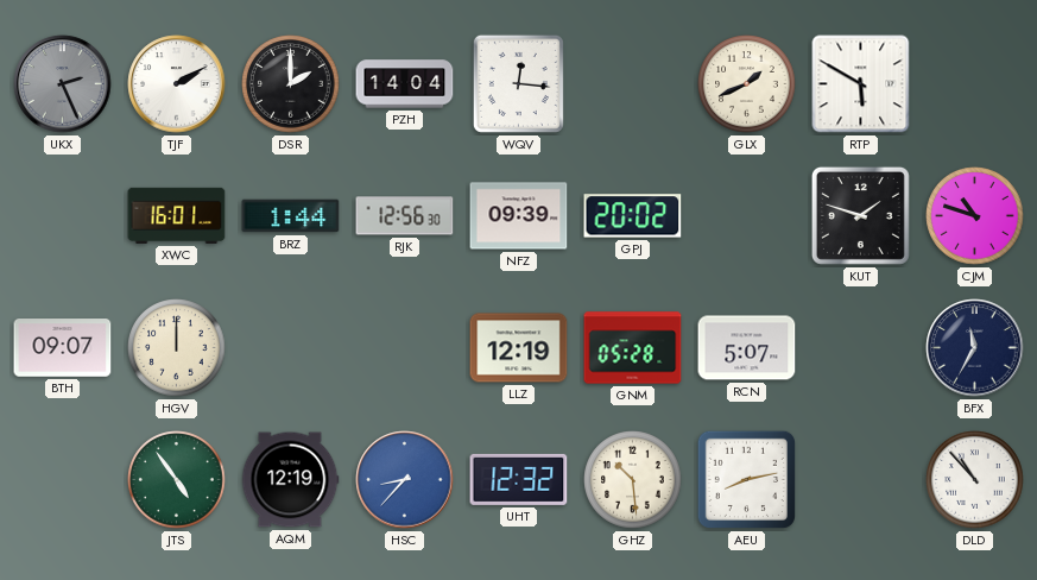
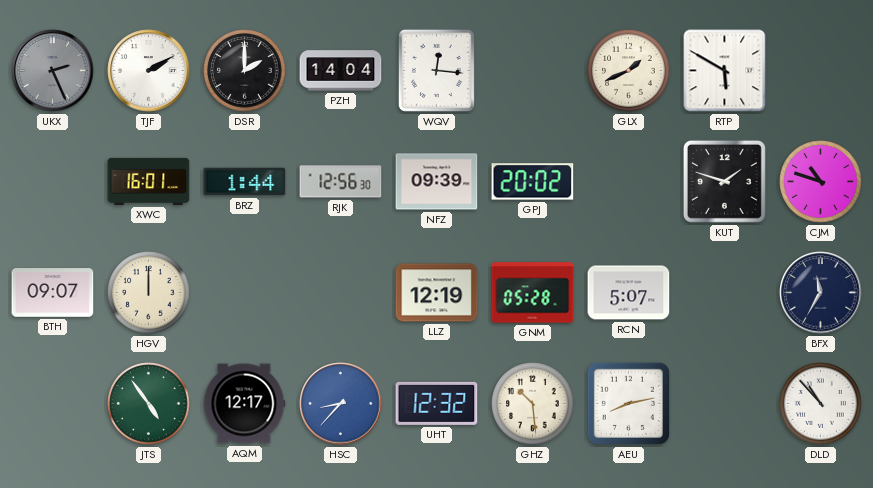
AQM: 12:19 -> 12:17 (244, 404)
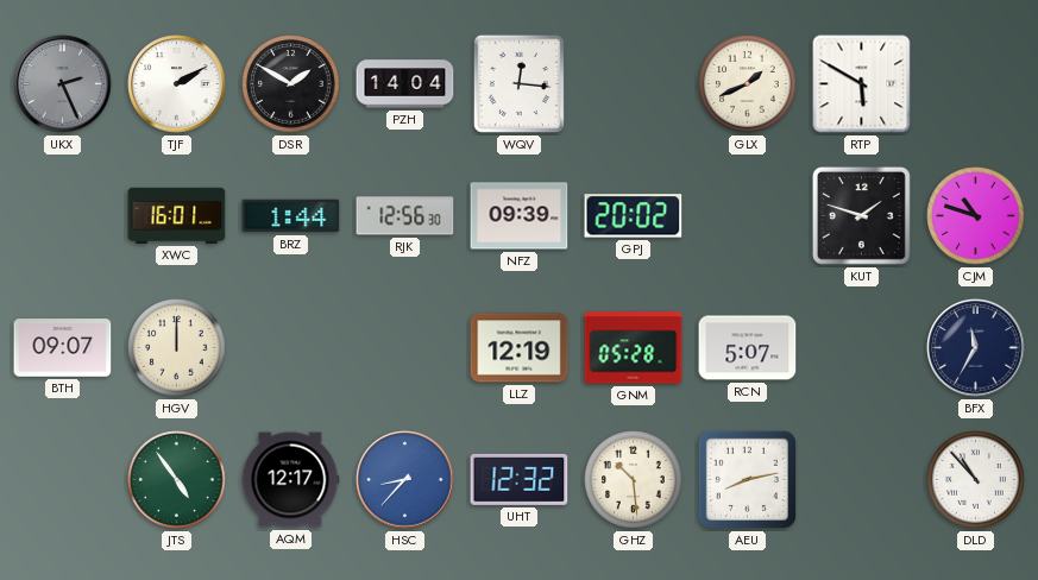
DSR: 2:00 -> 1:50 (291, 84)
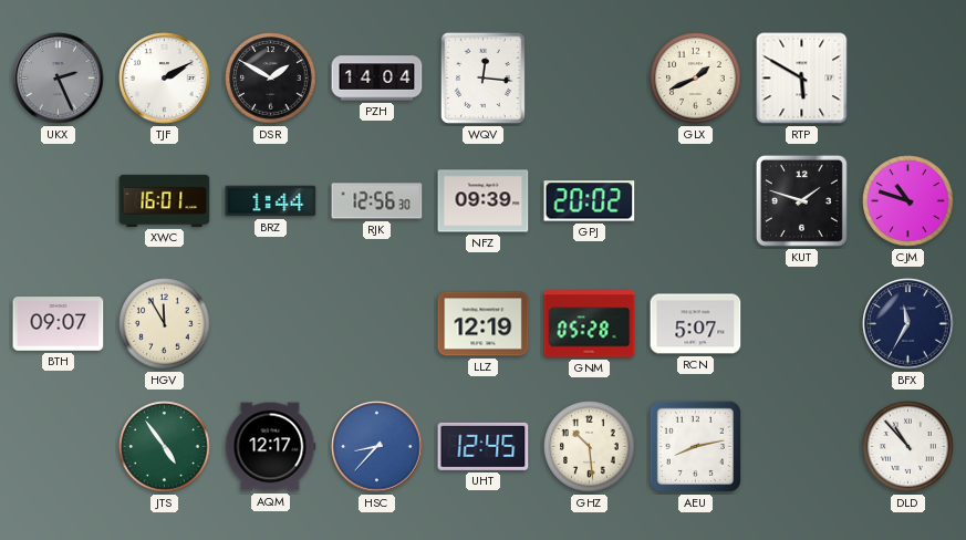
HGV: 12:00 -> 11:55 (165, 324)
UHT: 12:32 -> 12:45 (484, 446)
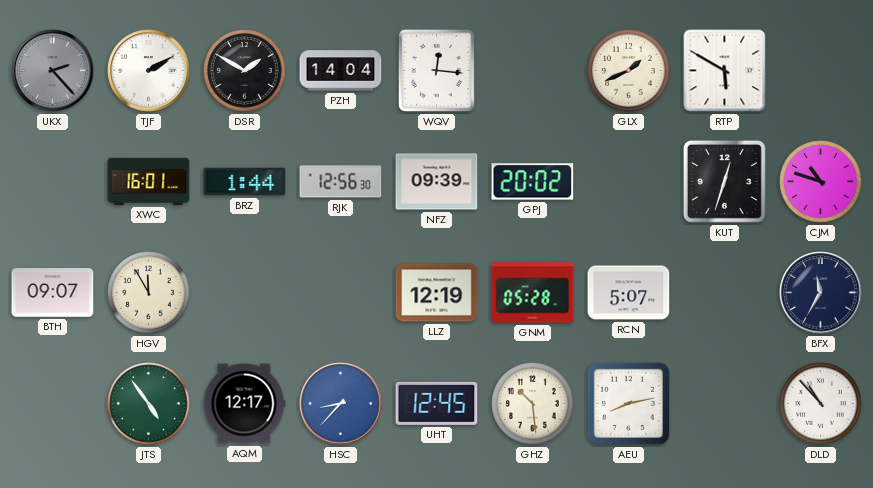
UKX: 2:26 -> 2:23 (53, 71)
KUT: 1:48 -> 12:33 (724, 181)
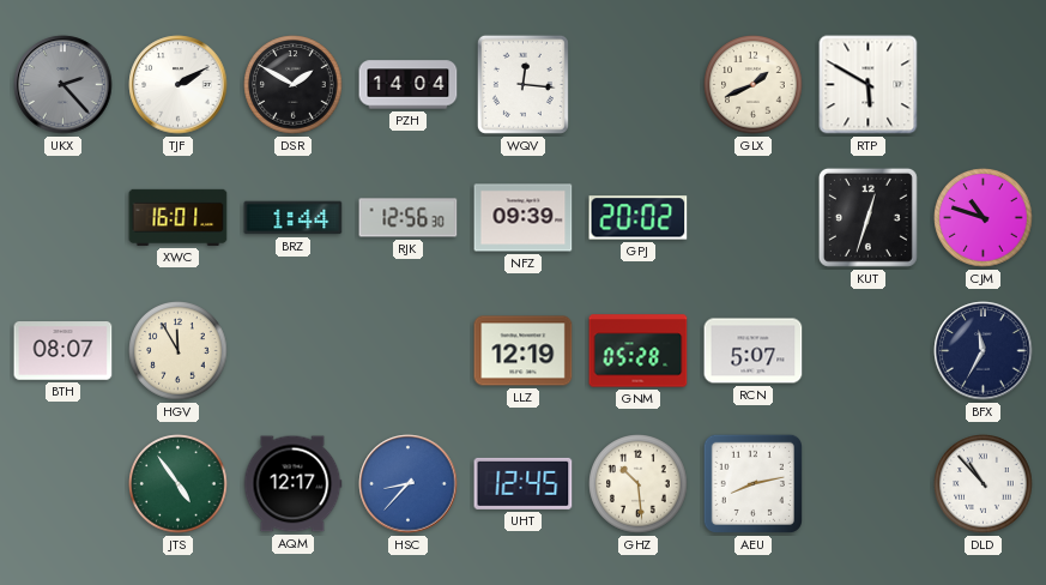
BTH: 09:07 -> 08:07 (64, 351)
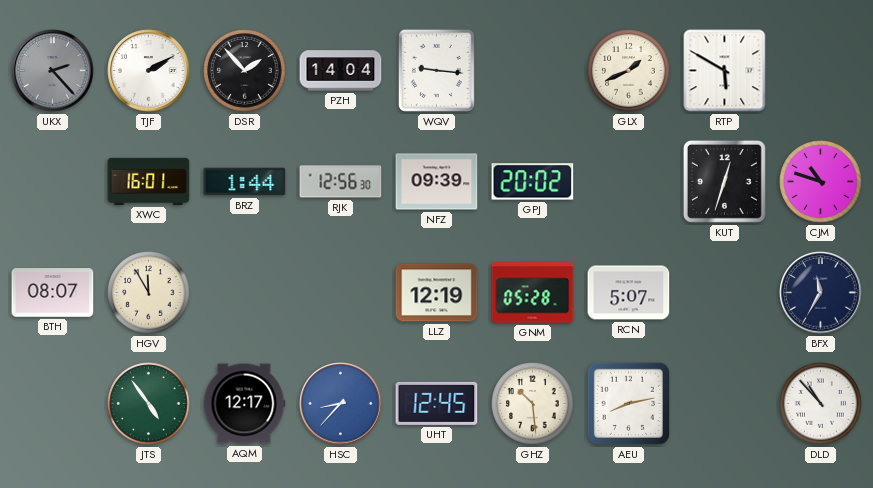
DSR: 1:50 -> 1:53 (245, 71)
WQV: 12:16 -> 9:16 (436, 70)
